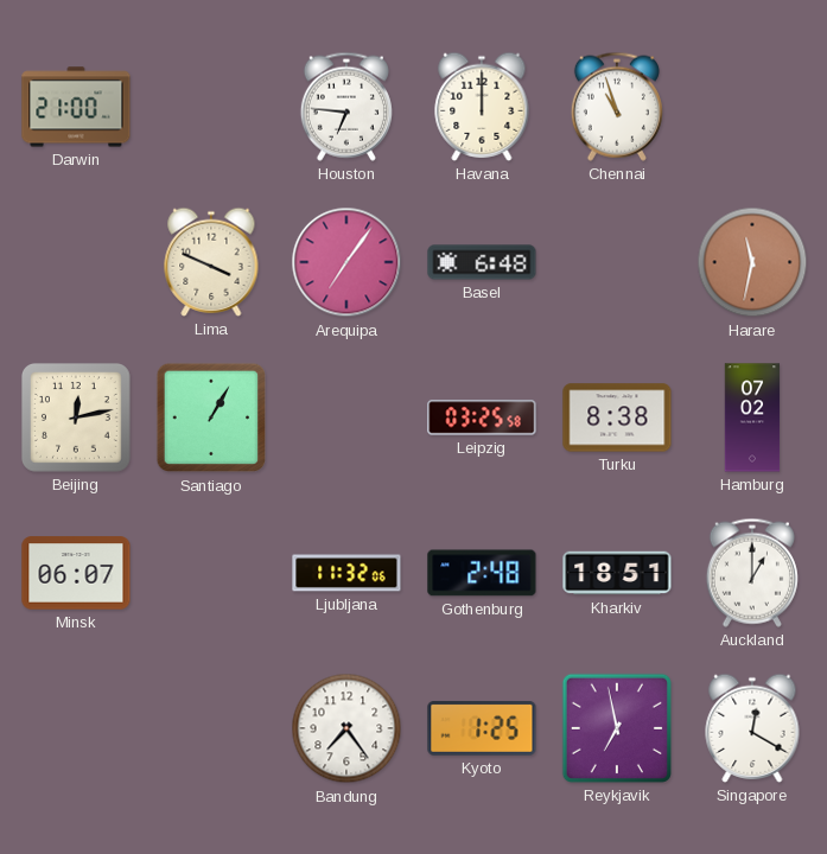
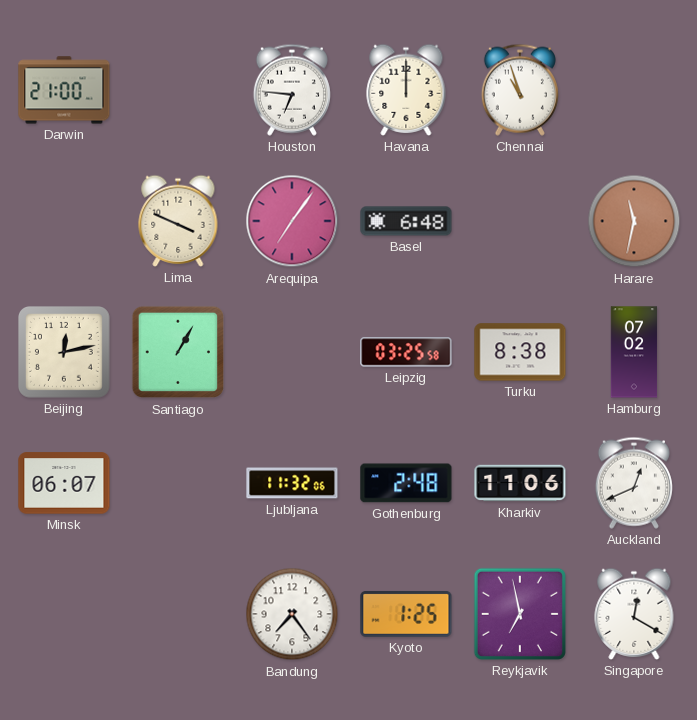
Kharkiv: 18:51 -> 11:06 (520, 483)
Auckland: 1:00 -> 12:41 (634, 483)
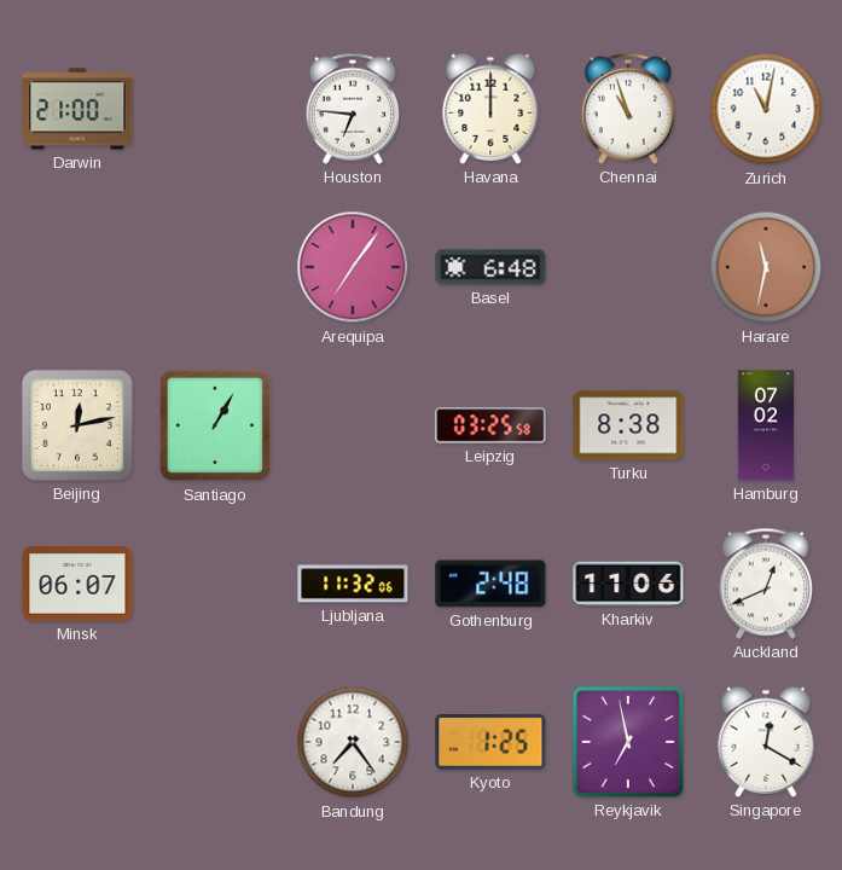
Zurich: none -> 11:02 (766, 109)
Lima: 3:49 -> none (178, 221)
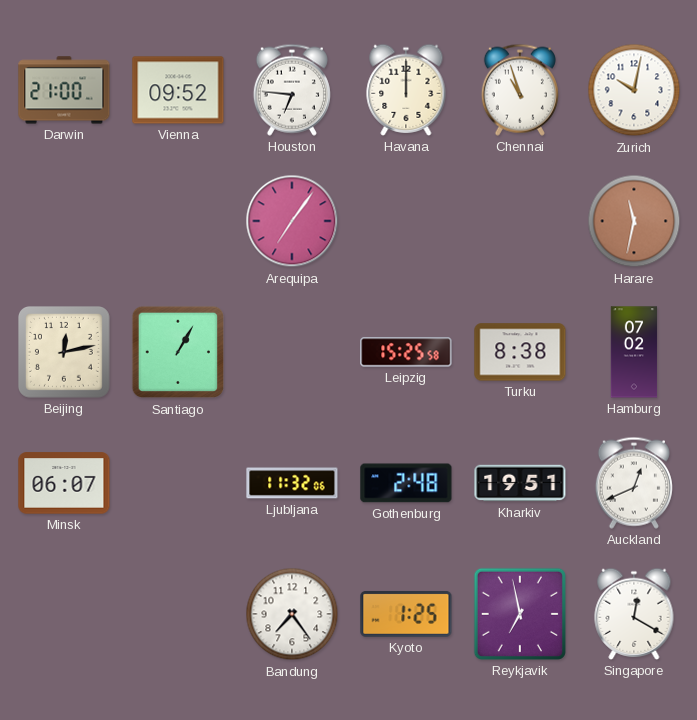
Vienna: none -> 09:52 (178, 90)
Zurich: 11:02 -> 10:02 (634, 90)
Basel: 6:48 -> none (490, 267)
Leipzig: 03:25 -> 15:25 (406, 352)
Kharkiv: 11:06 -> 19:51 (520, 483)
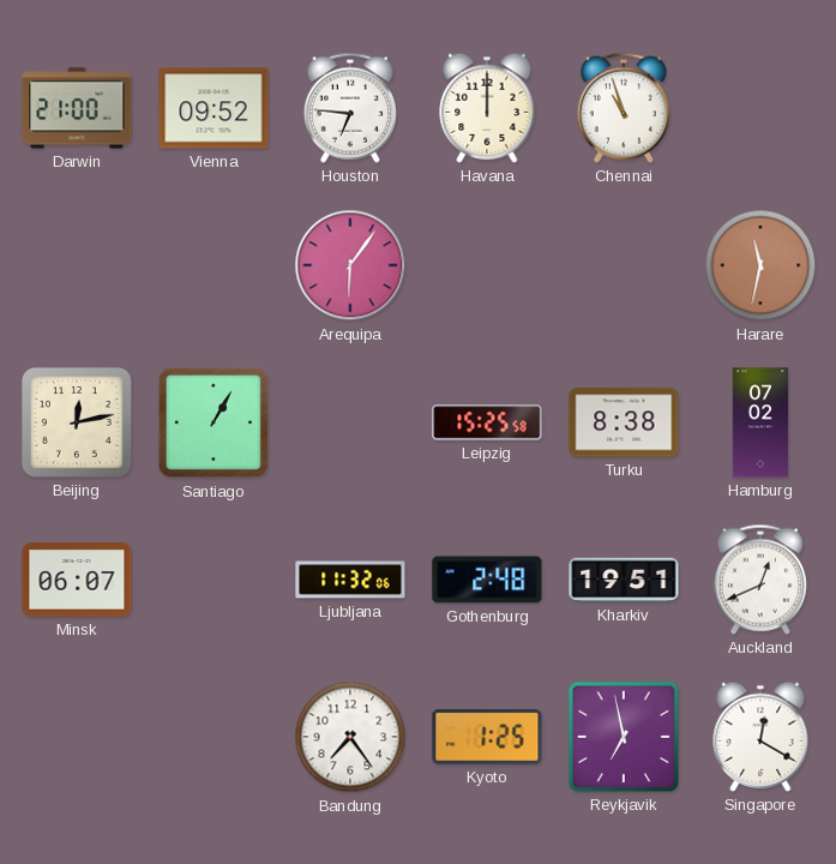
Zurich: 10:02 -> none (634, 90)
Arequipa: 7:06 -> 6:06 (350, 265)
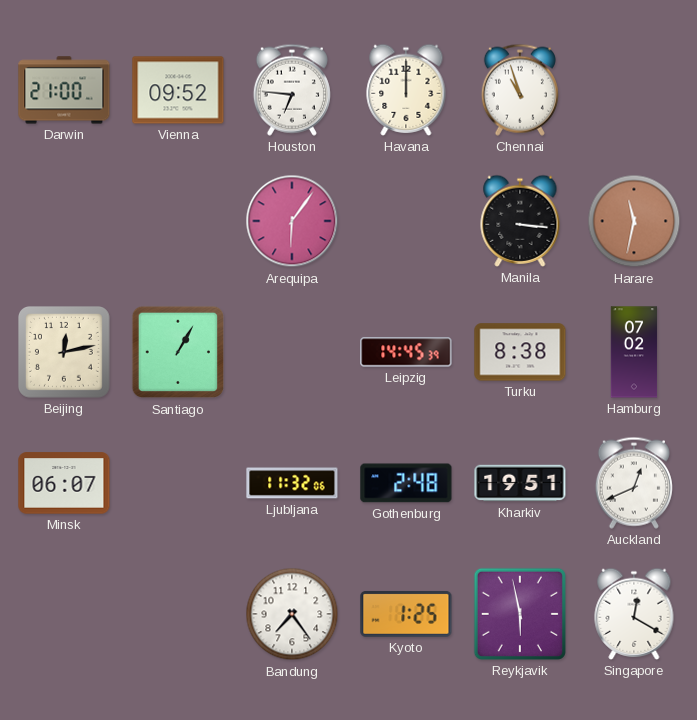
Manila: none -> 3:16 (520, 221)
Leipzig: 15:25 -> 14:45 (406, 352)
Reykjavik: 6:58 -> 5:58 (520, 614)
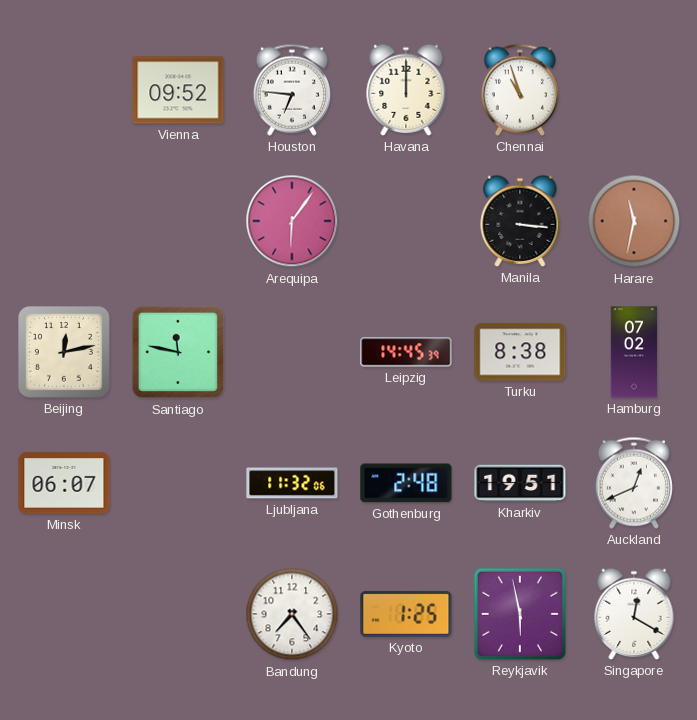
Darwin: 21:00 -> none (64, 90)
Santiago: 1:05 -> 11:47 (178, 352)
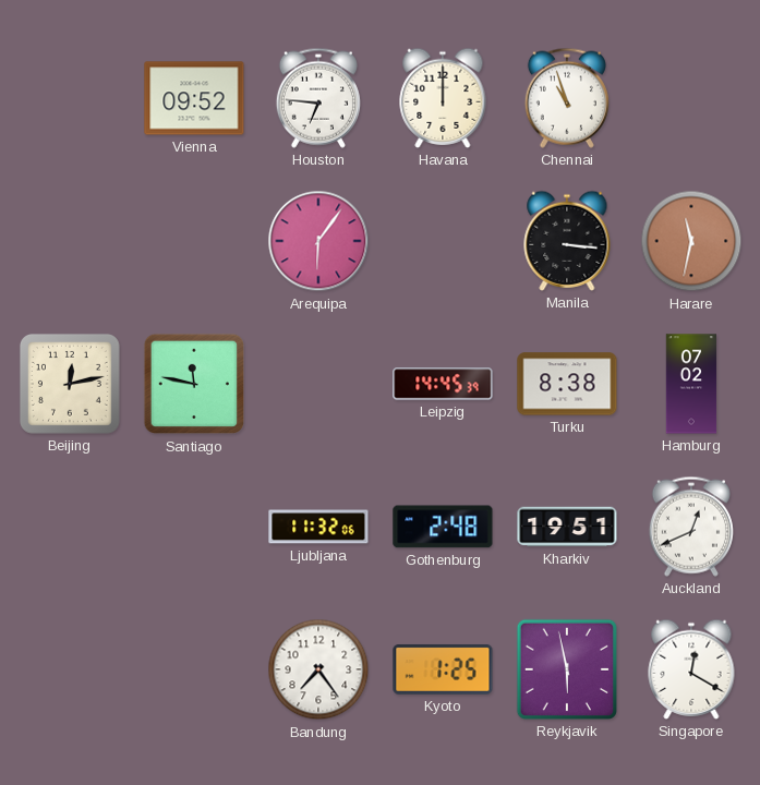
Minsk: 06:07 -> none (64, 483)
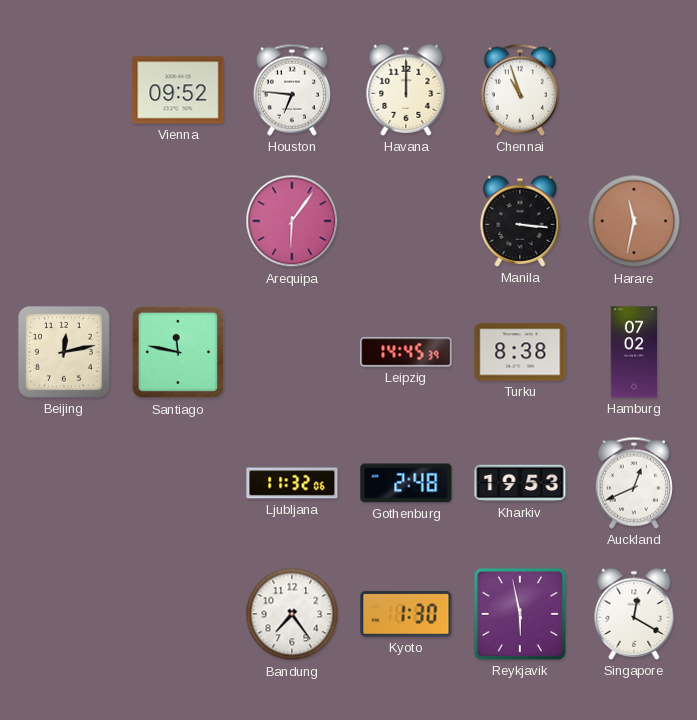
Kharkiv: 19:51 -> 19:53 (520, 483)
Kyoto: 1:25 -> 1:30 (406, 614)
